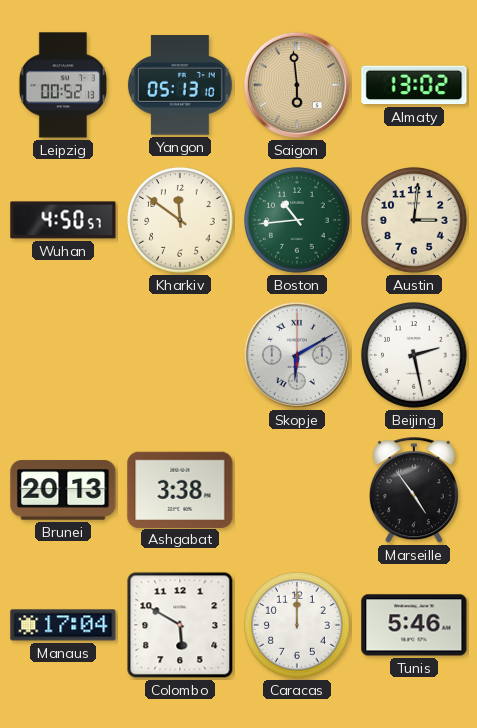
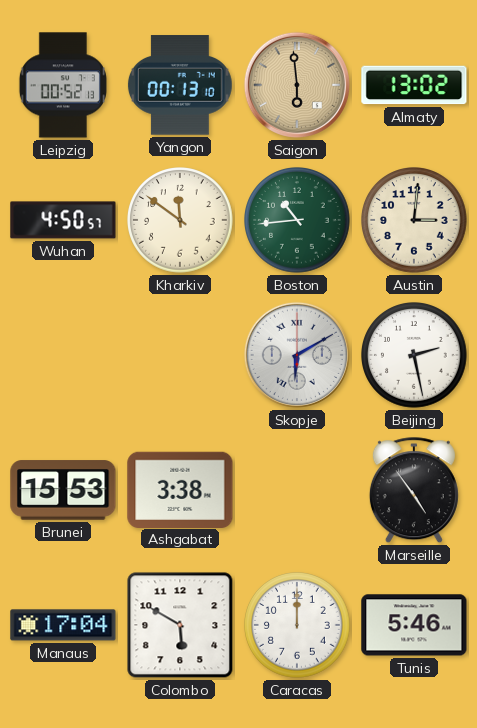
Yangon: 05:13 -> 00:13 (180, 85)
Brunei: 20:13 -> 15:53 (63, 490)
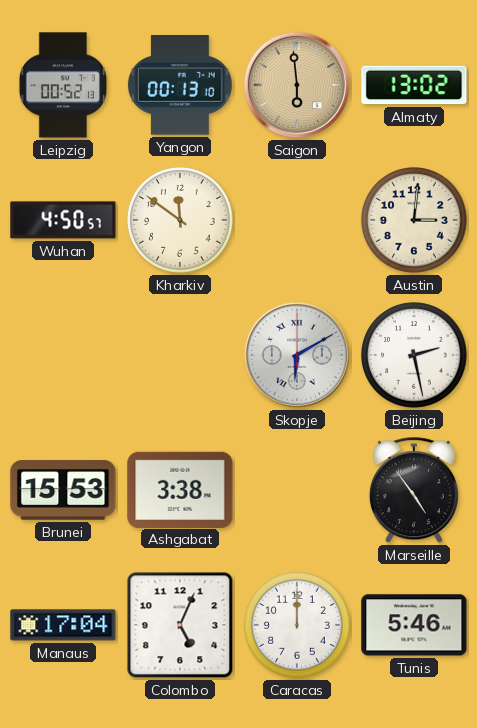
Boston: 10:44 -> none (298, 221)
Colombo: 5:50 -> 5:04 (180, 625)
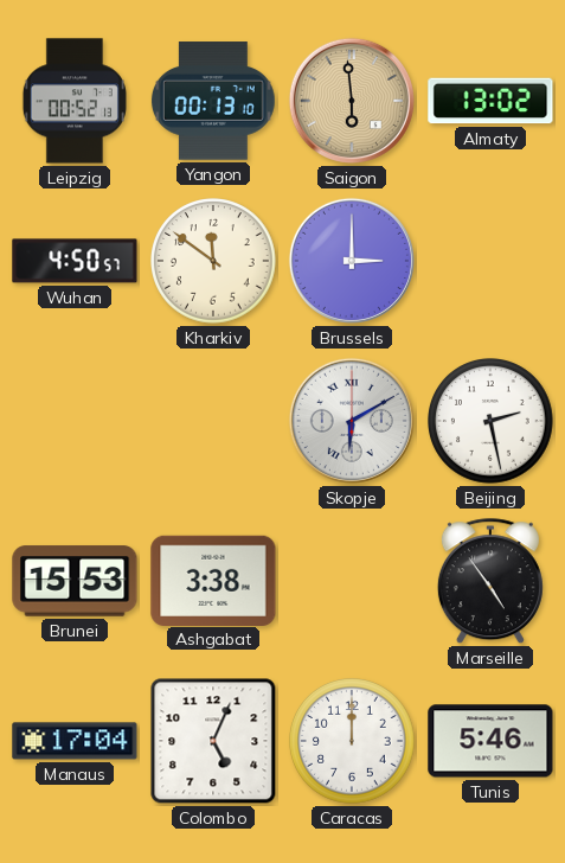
Brussels: none -> 3:00 (352, 261)
Austin: 3:01 -> none (415, 221)
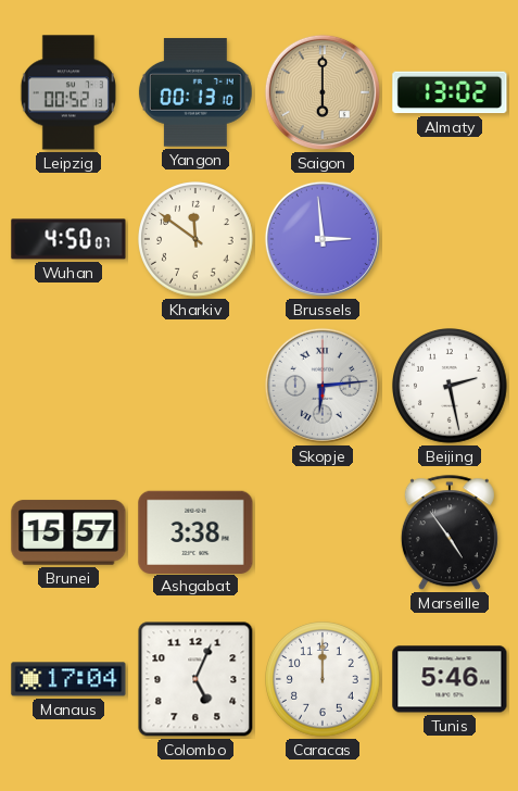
Saigon: 5:59 -> 6:00 (323, 92)
Wuhan: 4:50:57 -> 4:50:07 (68, 239)
Brussels: 3:00 -> 2:59 (323, 239)
Skopje: 6:10 -> 6:14 (323, 386)
Brunei: 15:53 -> 15:57 (68, 532)
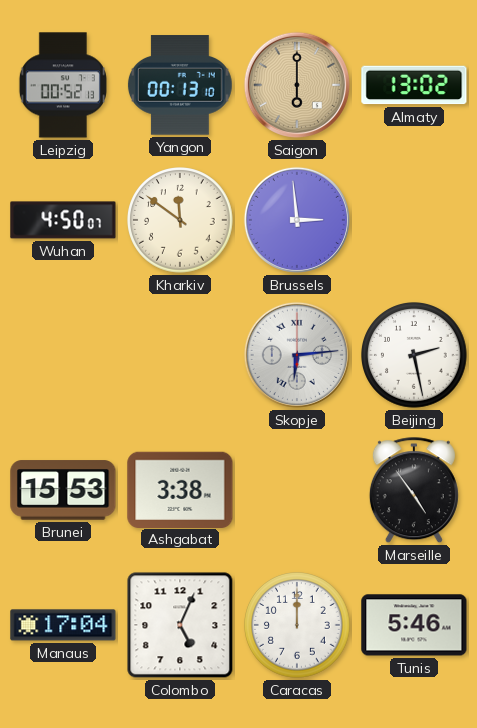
Brunei: 15:57 -> 15:53 (63, 490)
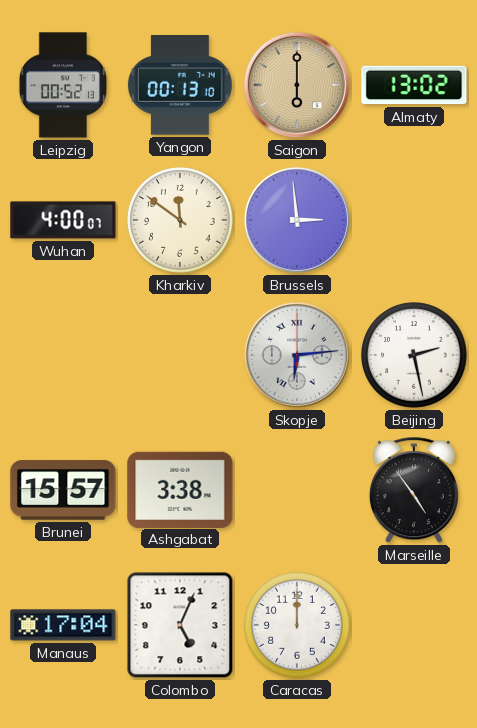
Wuhan: 4:50 -> 4:00 (63, 220)
Brunei: 15:53 -> 15:57 (63, 490)
Tunis: 5:46 -> none (414, 625)
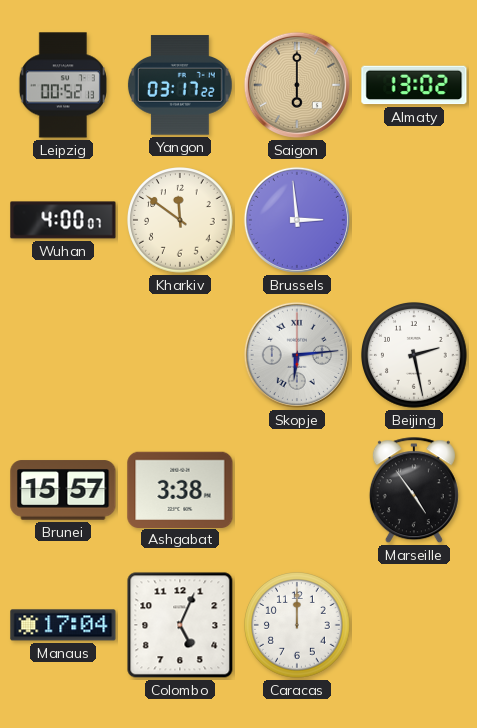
Yangon: 00:13 -> 03:17 (180, 85)
